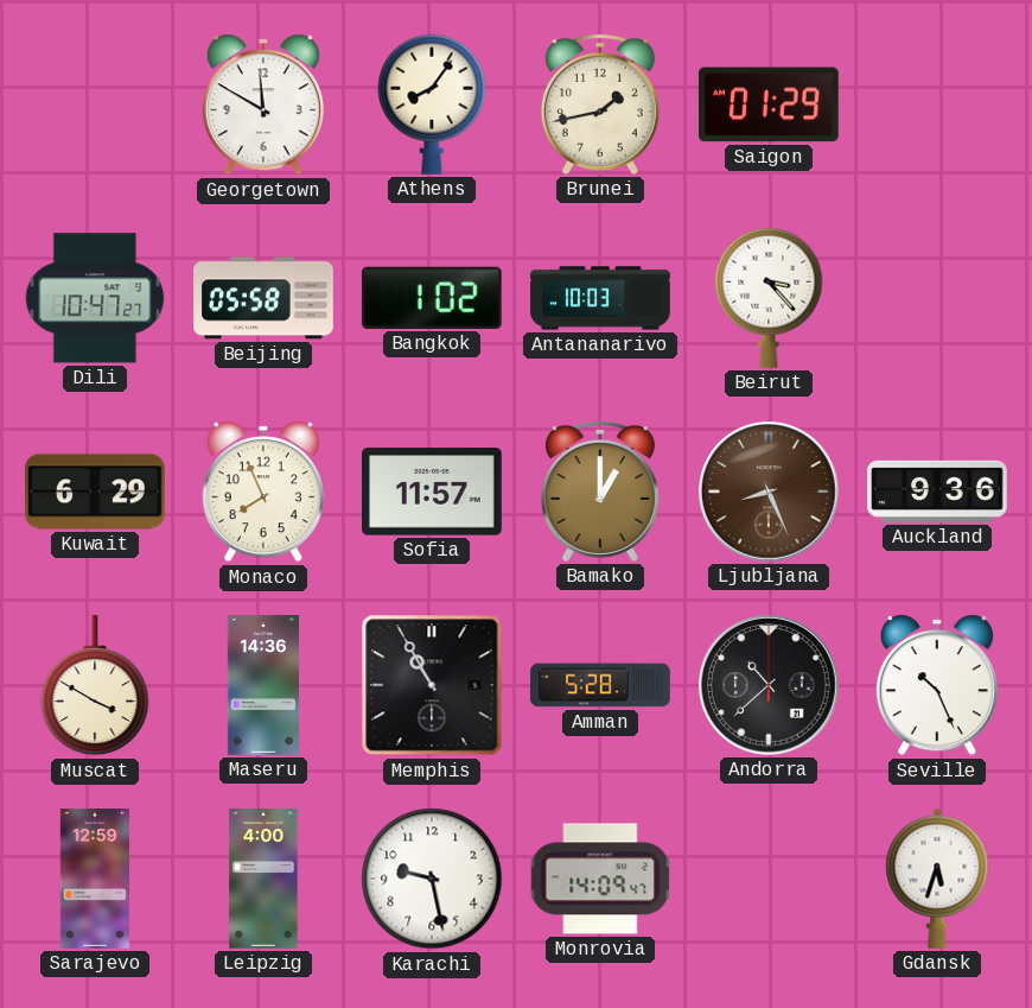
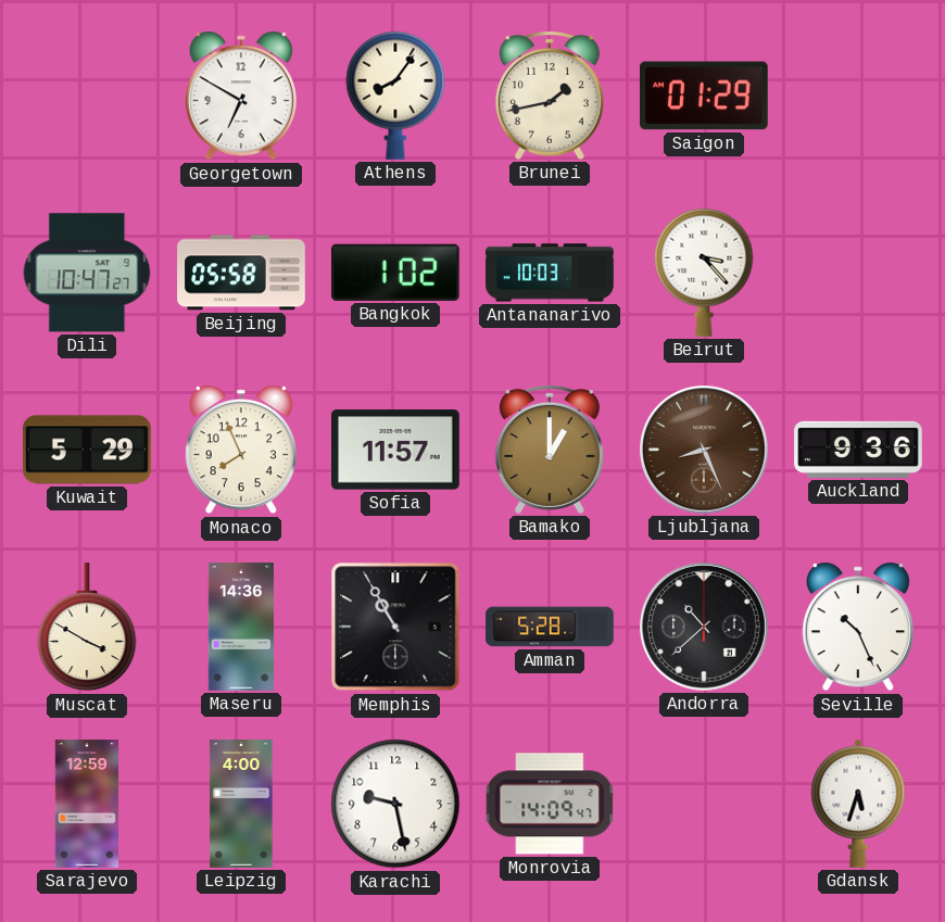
Georgetown: 11:50 -> 6:50 (241, 96)
Kuwait: 6:29 -> 5:29 (88, 450)
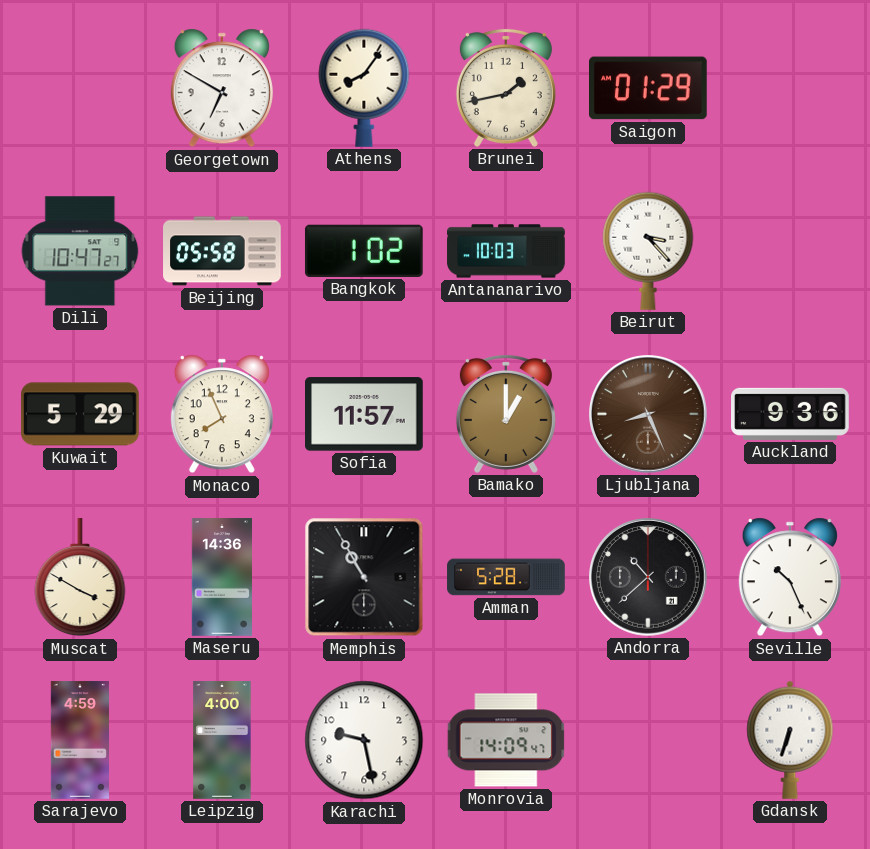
Sarajevo: 12:59 -> 4:59 (79, 740)
Gdansk: 5:33 -> 6:33 (790, 740)
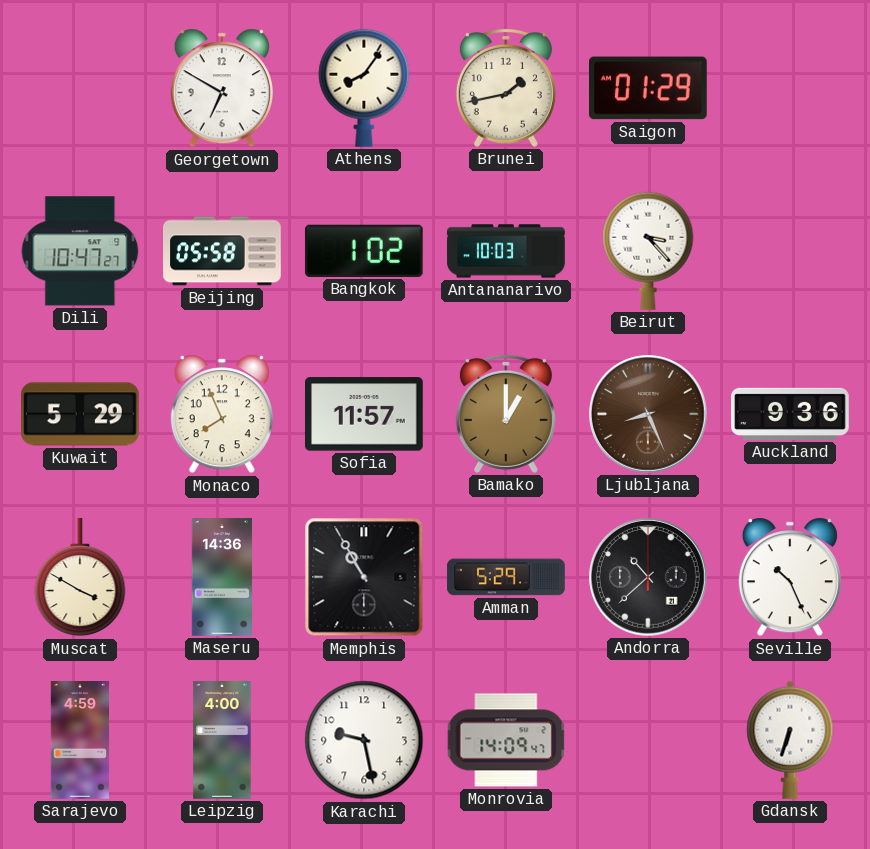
Amman: 5:28 -> 5:29 (506, 577)
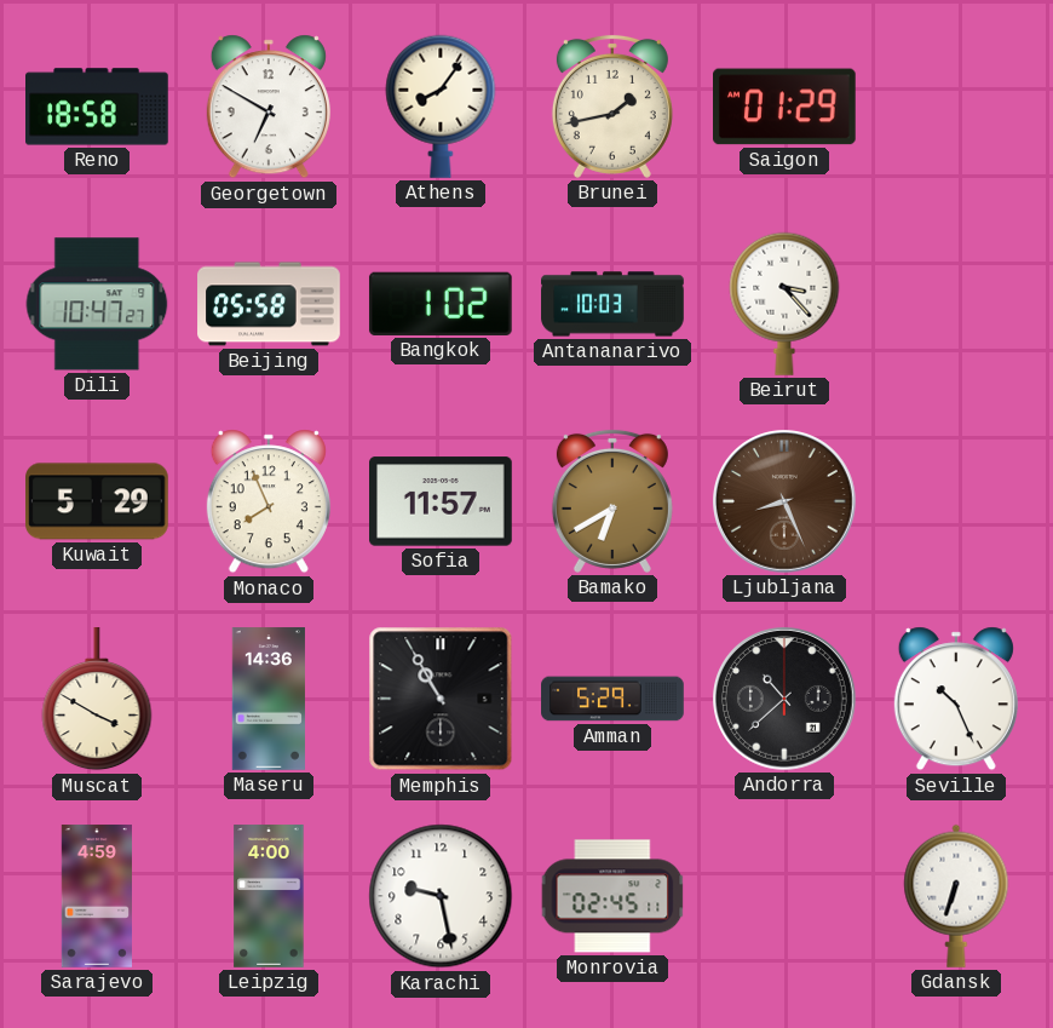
Reno: none -> 18:58 (98, 107)
Bamako: 1:00 -> 6:40 (612, 501)
Auckland: 9:36 -> none (790, 414)
Monrovia: 14:09 -> 02:45 (612, 896)
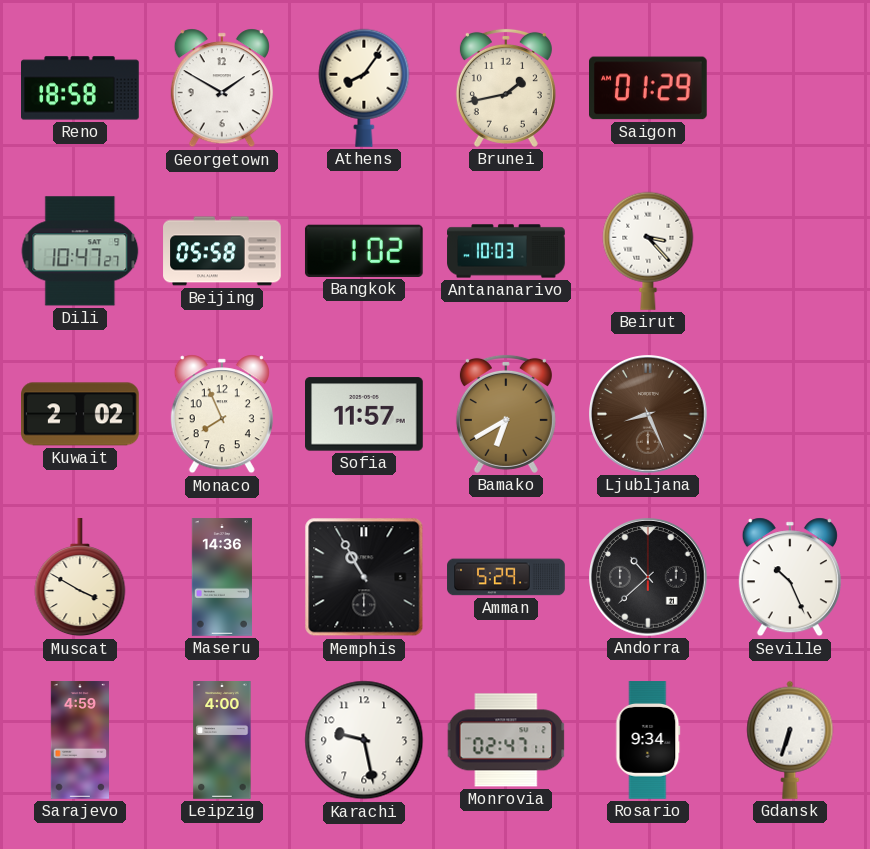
Georgetown: 6:50 -> 1:50 (222, 88)
Kuwait: 5:29 -> 2:02 (81, 414)
Monrovia: 02:45 -> 02:47 (506, 740)
Rosario: none -> 9:34 (648, 740)
